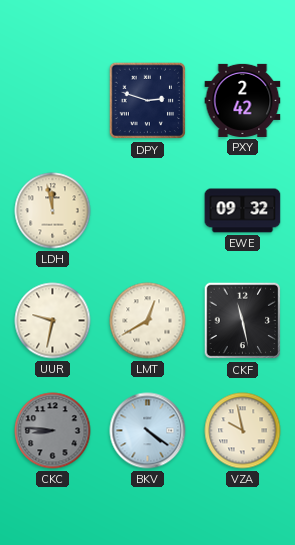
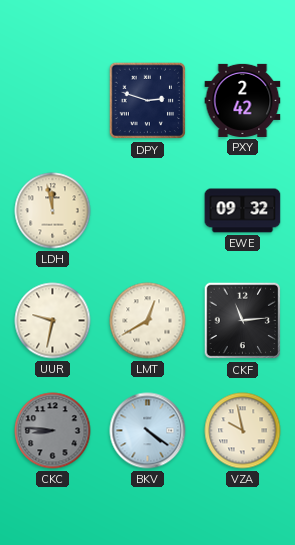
CKF: 11:28 -> 11:14 (243, 321)
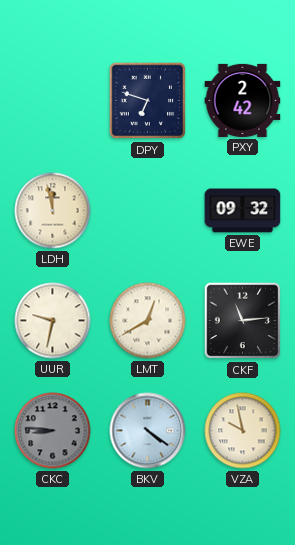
DPY: 2:48 -> 6:48 (148, 101)
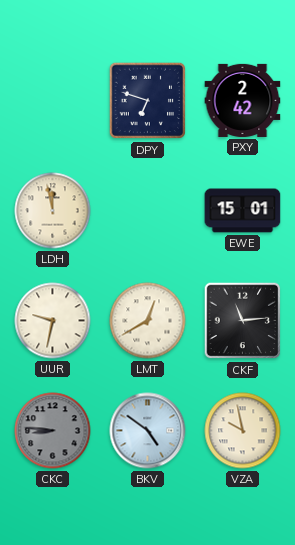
EWE: 09:32 -> 15:01 (243, 211)
BKV: 4:21 -> 4:51 (148, 431)
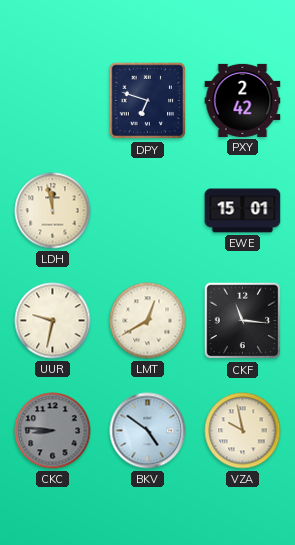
CKF: 11:14 -> 11:16 (243, 321)
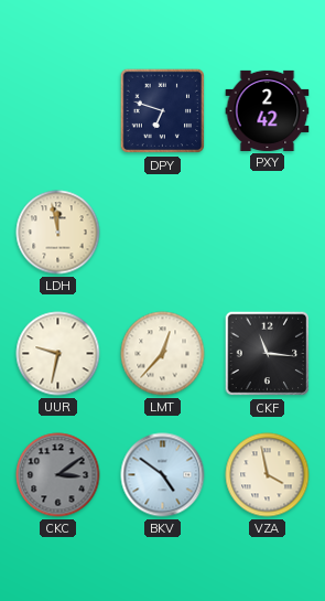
EWE: 15:01 -> none (243, 211)
LMT: 12:40 -> 12:37 (163, 354)
CKC: 8:46 -> 3:09 (58, 475)
VZA: 9:58 -> 3:58 (268, 475)
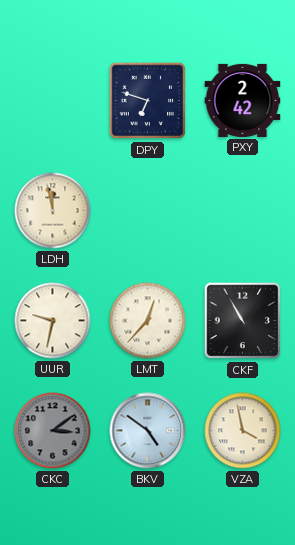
CKF: 11:16 -> 10:55 (243, 321)
